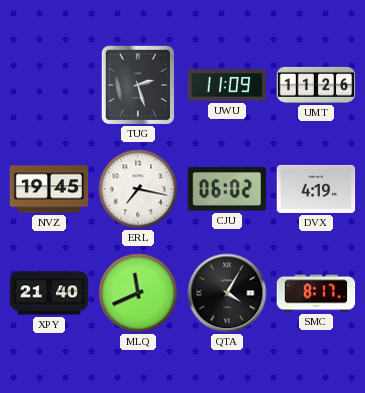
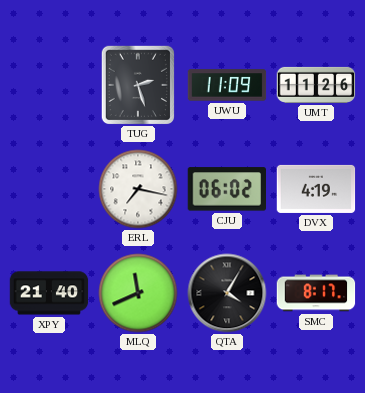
NVZ: 19:45 -> none (49, 189)
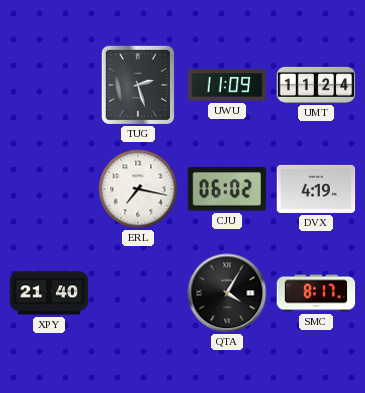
UMT: 11:26 -> 11:24 (316, 85)
MLQ: 11:41 -> none (138, 293)
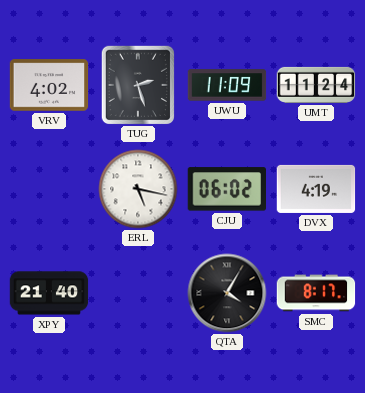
VRV: none -> 4:02 (49, 85)
ERL: 7:17 -> 5:17 (138, 189)
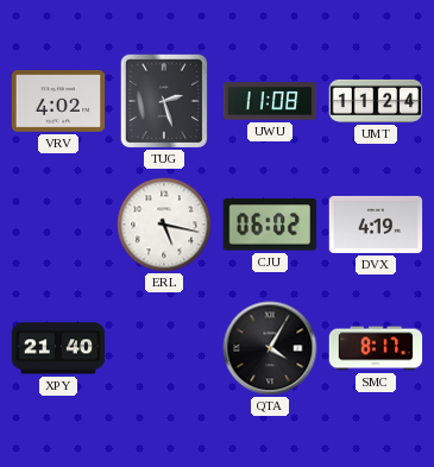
UWU: 11:09 -> 11:08 (270, 101)
